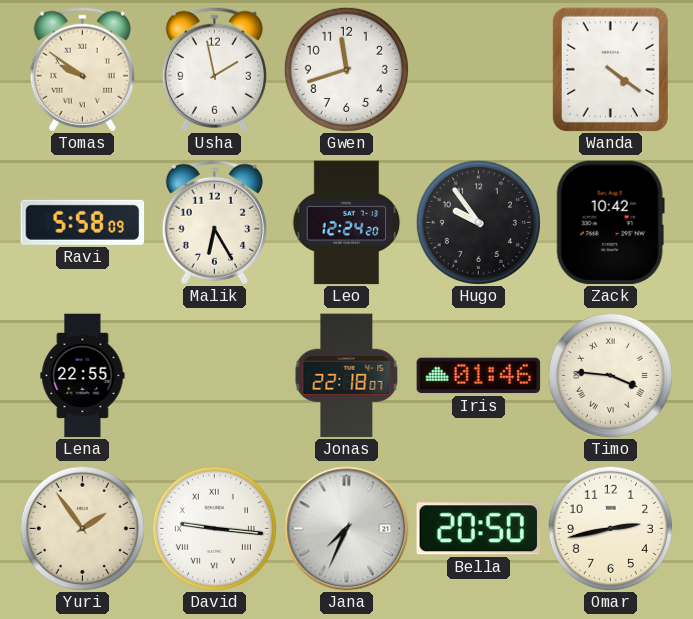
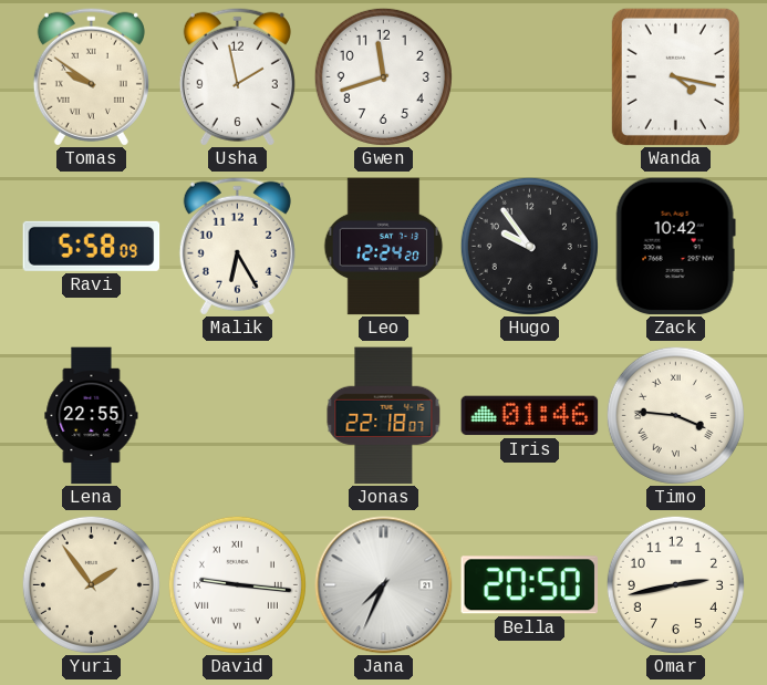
Wanda: 4:21 -> 4:17 (675, 76)
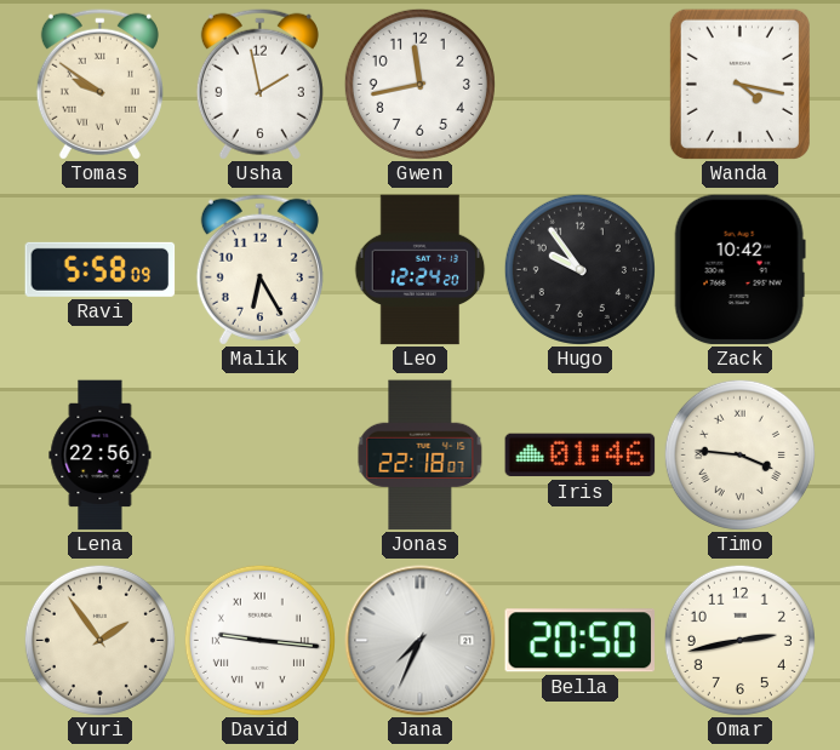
Gwen: 11:42 -> 11:43 (419, 84)
Lena: 22:55 -> 22:56 (101, 456)
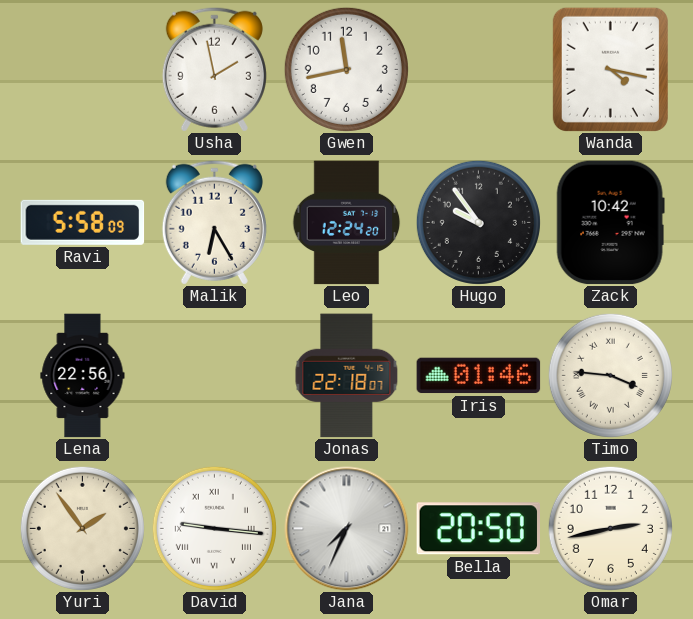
Tomas: 9:51 -> none (99, 84)
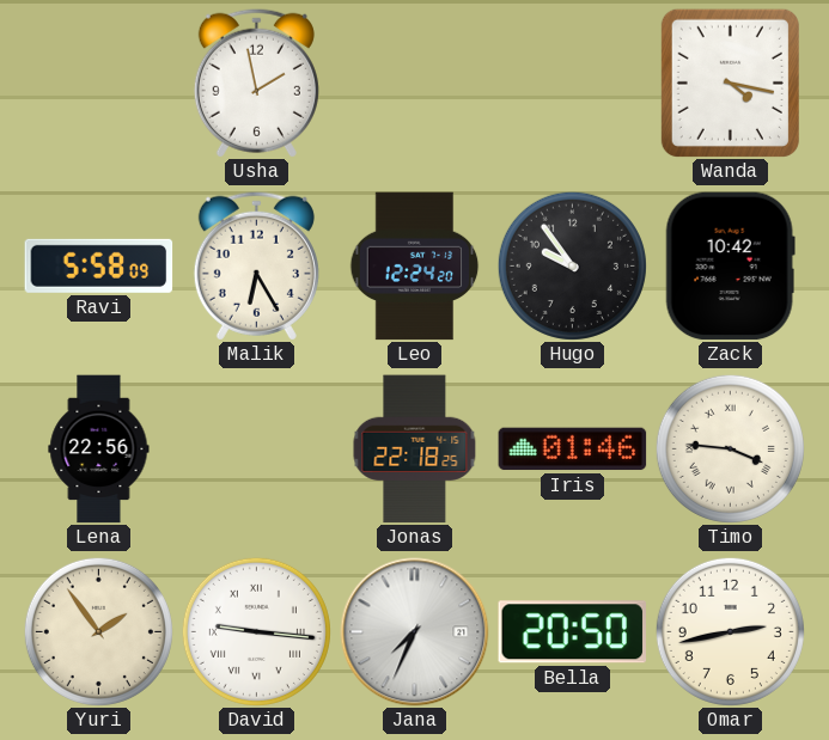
Gwen: 11:43 -> none (346, 69)
Jonas: 22:18:07 -> 22:18:25 (415, 449)
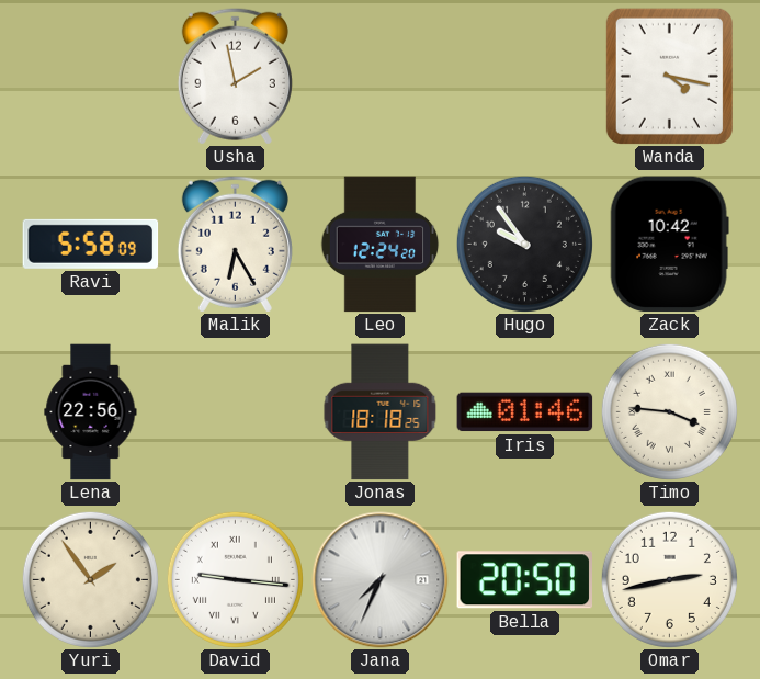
Jonas: 22:18 -> 18:18 (381, 412)
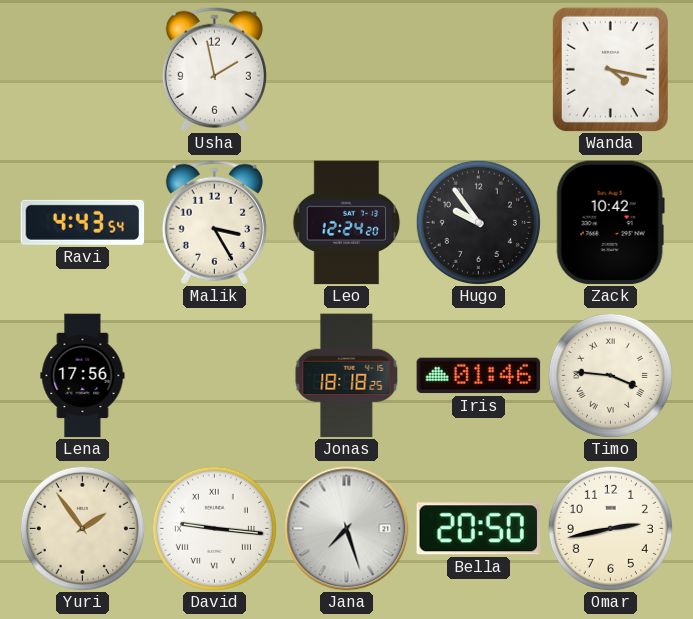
Ravi: 5:58 -> 4:43 (83, 222)
Malik: 6:25 -> 3:25 (214, 222)
Lena: 22:56 -> 17:56 (83, 376)
Jana: 7:34 -> 7:27 (347, 529)
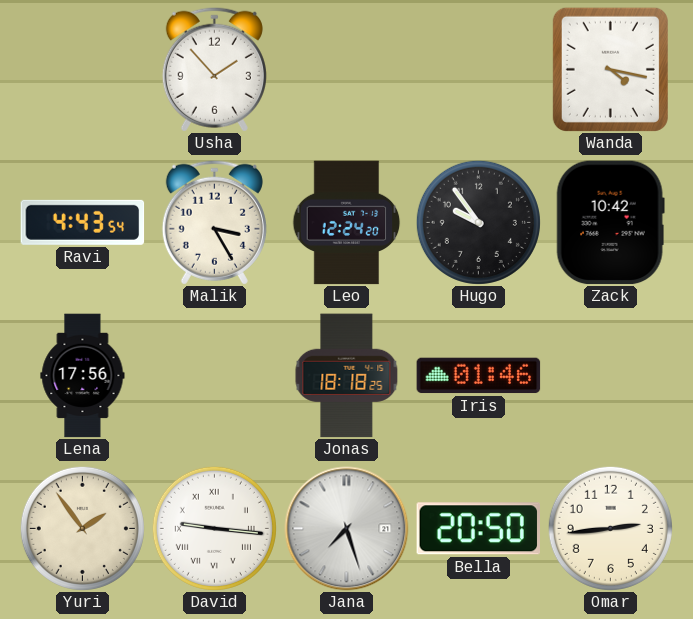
Usha: 1:58 -> 1:53 (214, 69)
Timo: 3:46 -> none (610, 375)
Omar: 2:43 -> 2:44 (610, 528)
